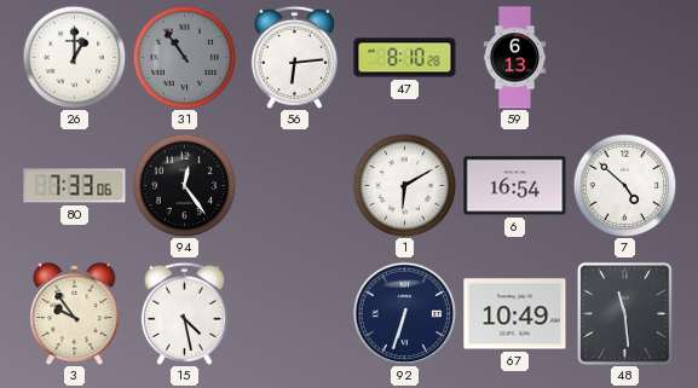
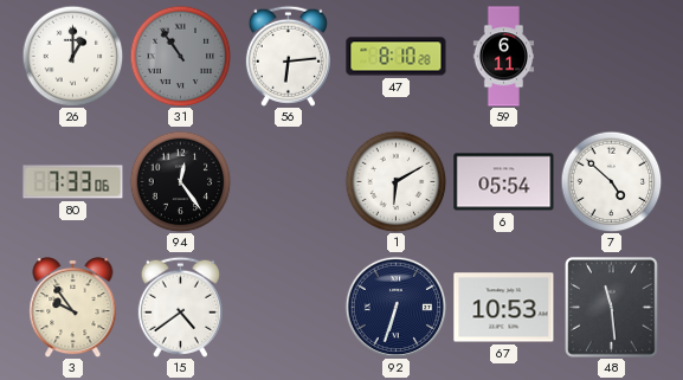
59: 6:13 -> 6:11 (504, 57)
6: 16:54 -> 05:54 (504, 182)
15: 4:28 -> 4:39 (180, 307)
67: 10:49 -> 10:53 (504, 308)
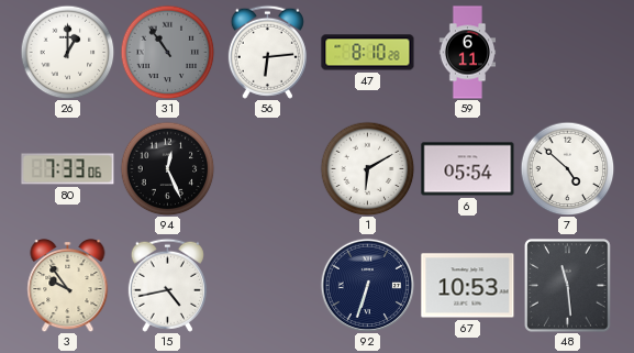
94: 12:24 -> 12:26 (167, 168)
15: 4:39 -> 4:43 (167, 285)
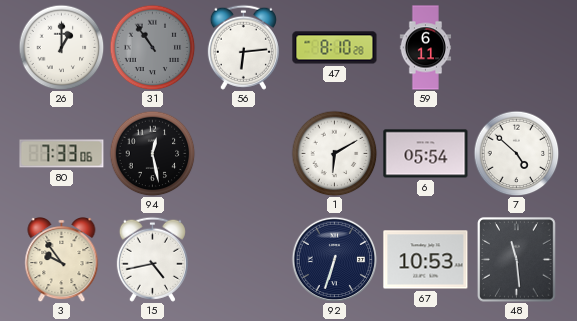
94: 12:26 -> 12:28 (152, 153)
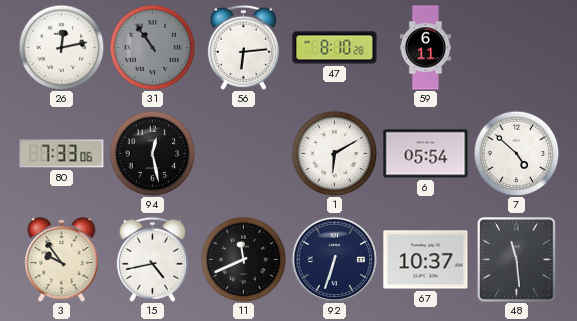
26: 1:00 -> 12:13 (61, 47)
11: none -> 11:41 (243, 259)
67: 10:53 -> 10:37 (426, 260)
